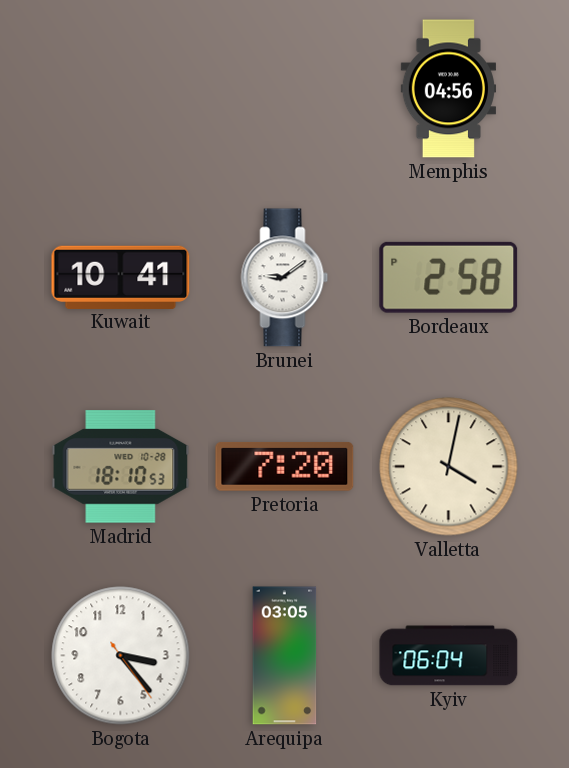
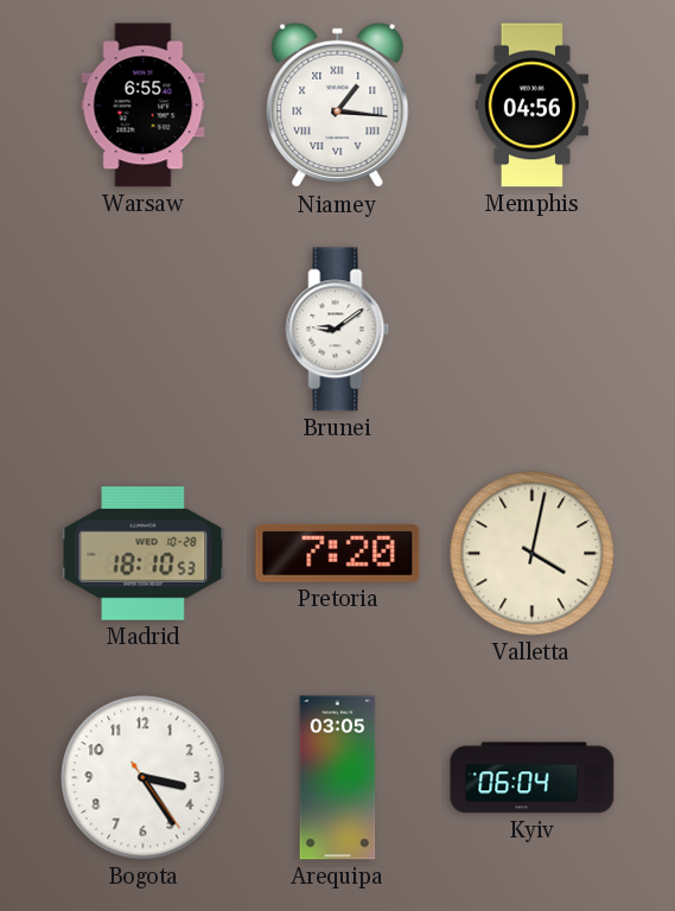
Warsaw: none -> 6:55 (144, 106)
Niamey: none -> 1:16 (338, 106)
Kuwait: 10:41 -> none (121, 277)
Bordeaux: 2:58 -> none (449, 277)
Bogota: 3:23 -> 3:24 (144, 778)
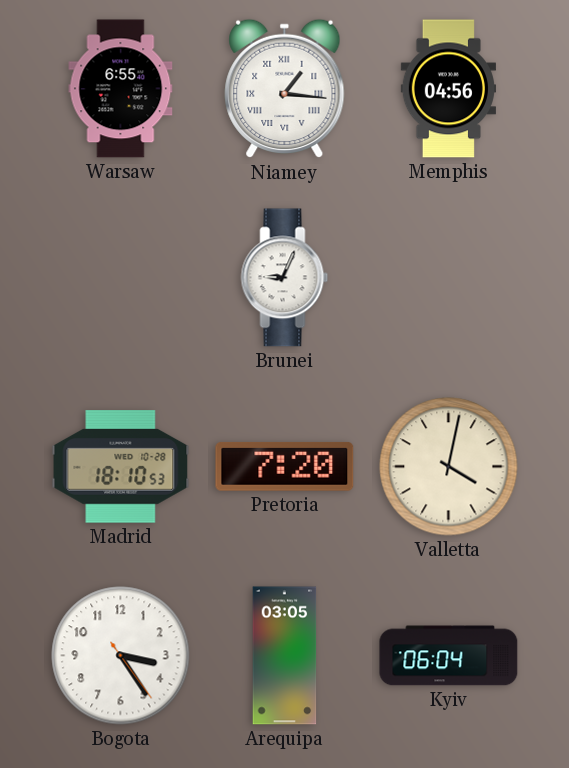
Brunei: 9:09 -> 9:04 (285, 278)
